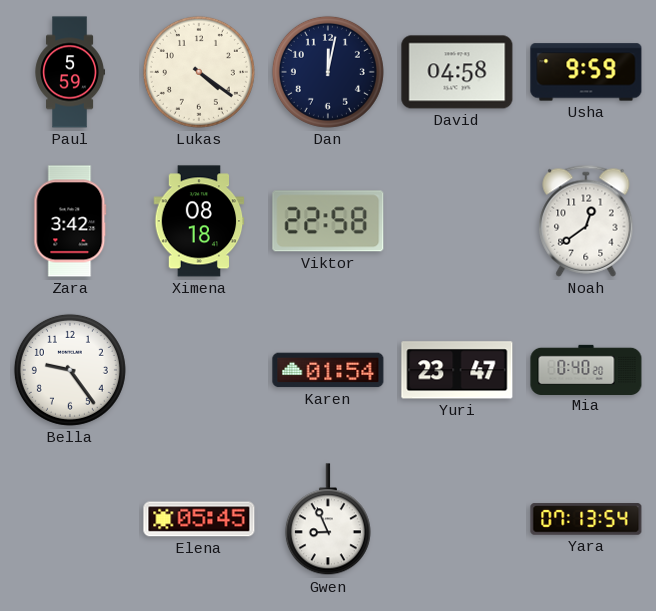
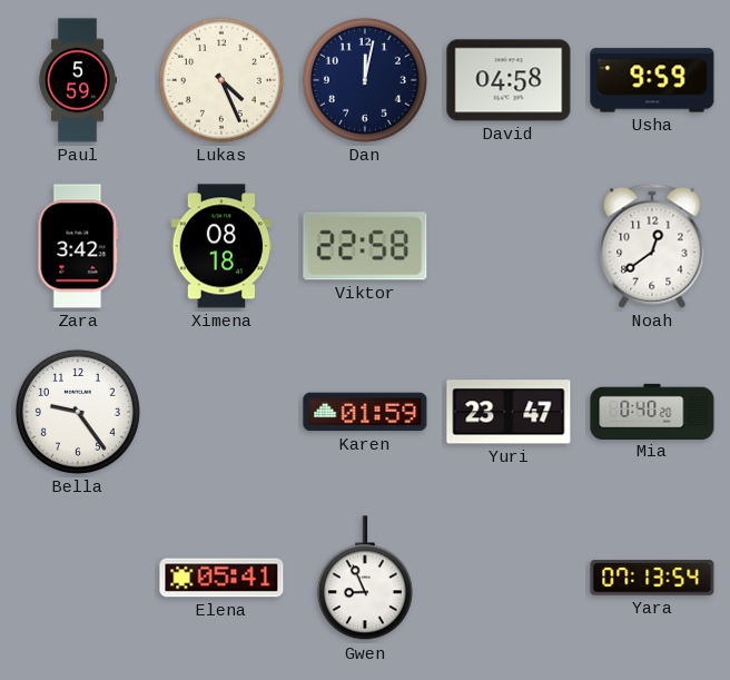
Lukas: 4:21 -> 4:26 (221, 80)
Karen: 01:54 -> 01:59 (365, 412)
Elena: 05:45 -> 05:41 (221, 578)
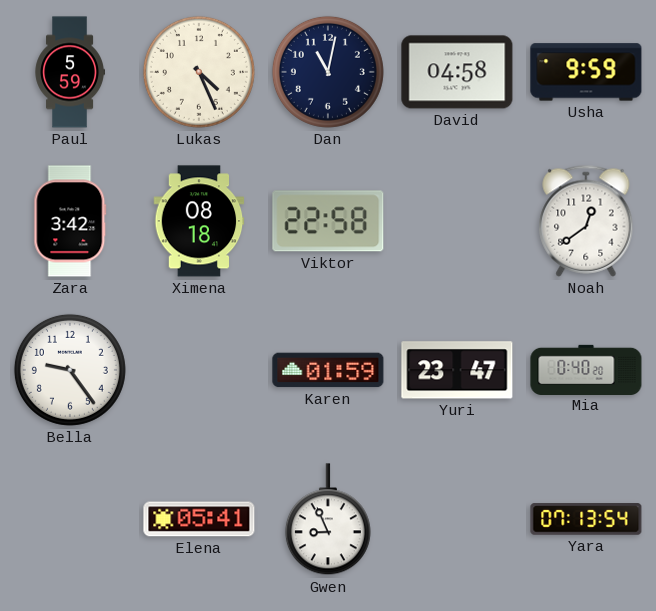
Dan: 12:02 -> 11:02 (328, 72)
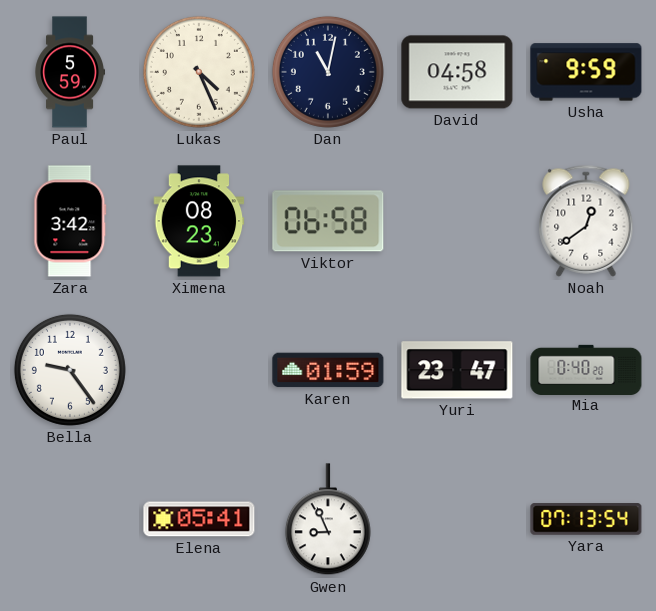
Ximena: 08:18 -> 08:23 (199, 221)
Viktor: 22:58 -> 06:58 (328, 221)
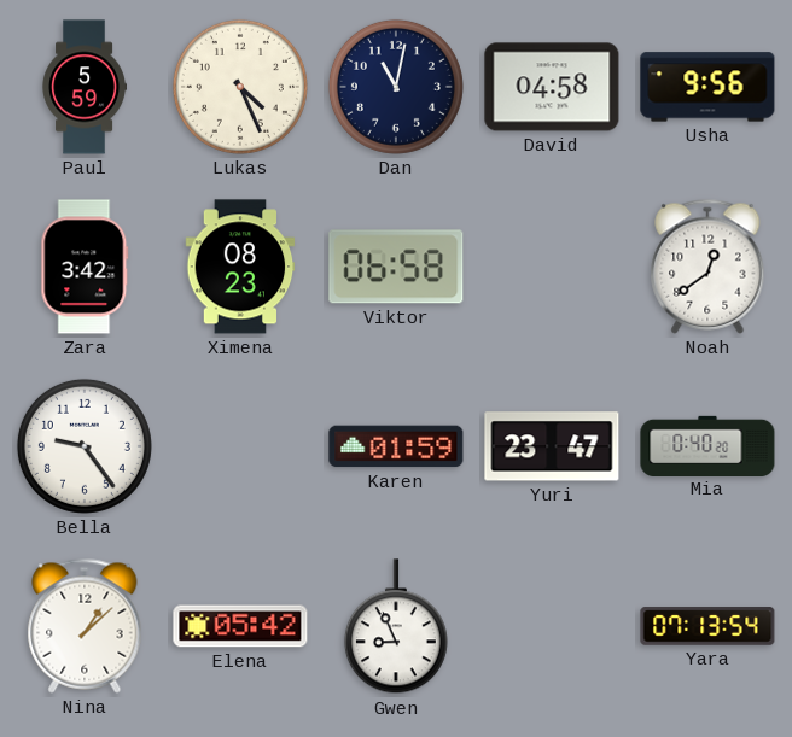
Usha: 9:59 -> 9:56 (707, 87)
Nina: none -> 1:08 (85, 626)
Elena: 05:41 -> 05:42 (240, 626)
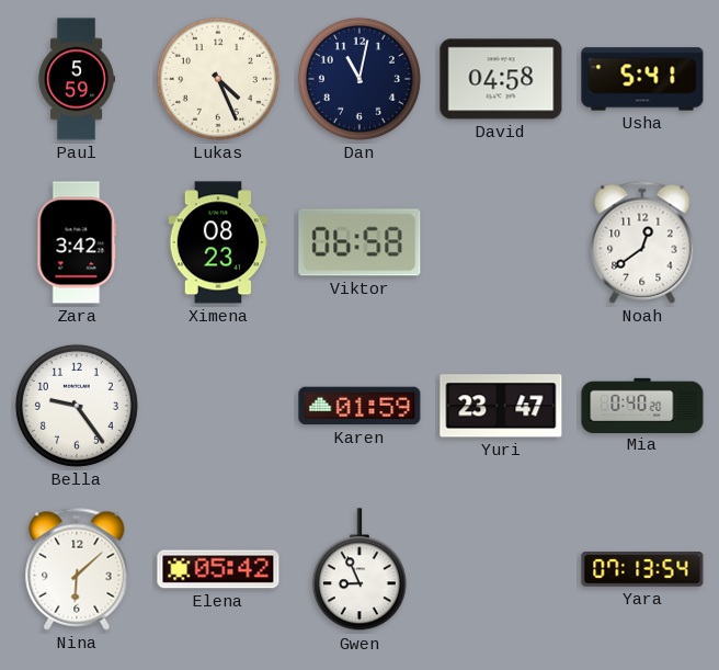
Usha: 9:56 -> 5:41 (642, 79)
Nina: 1:08 -> 6:08 (77, 569)
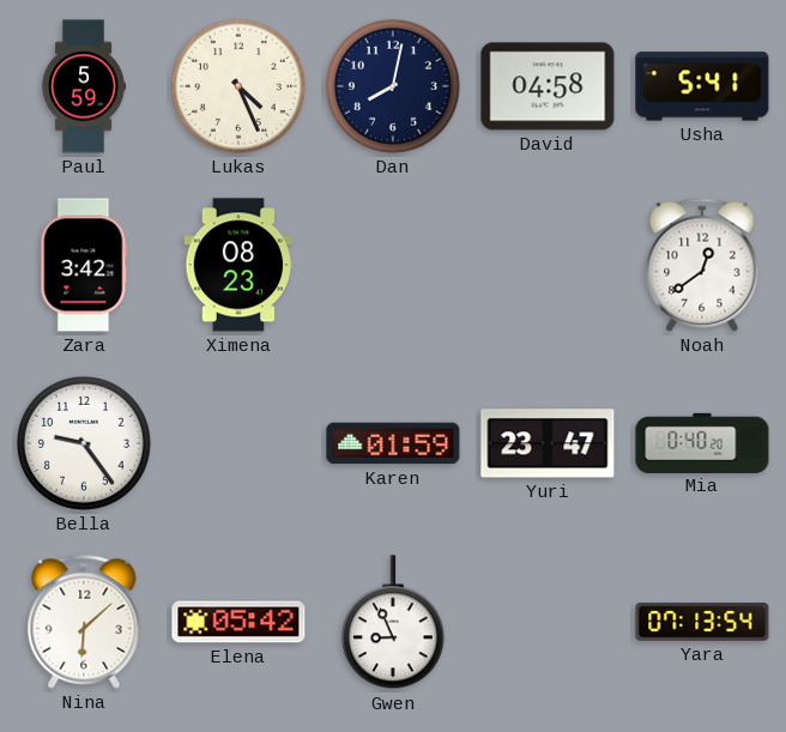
Dan: 11:02 -> 8:02 (393, 86)
Viktor: 06:58 -> none (359, 242)
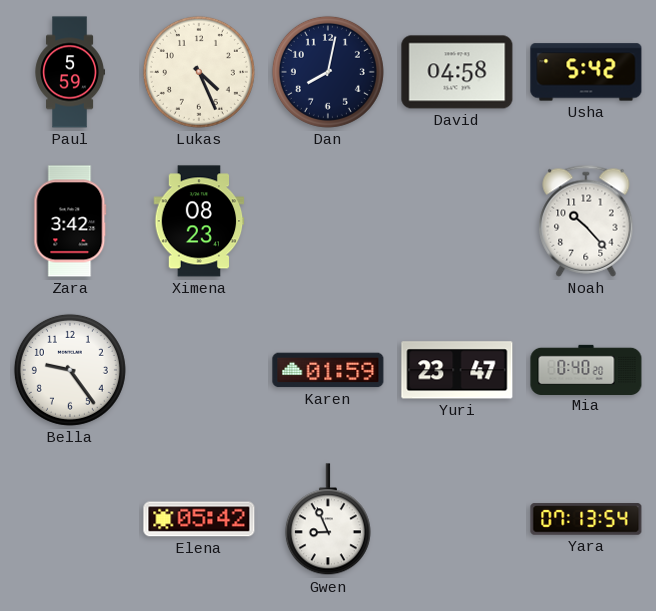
Usha: 5:41 -> 5:42 (586, 72)
Noah: 12:39 -> 10:23 (586, 221)
Nina: 6:08 -> none (84, 622)
